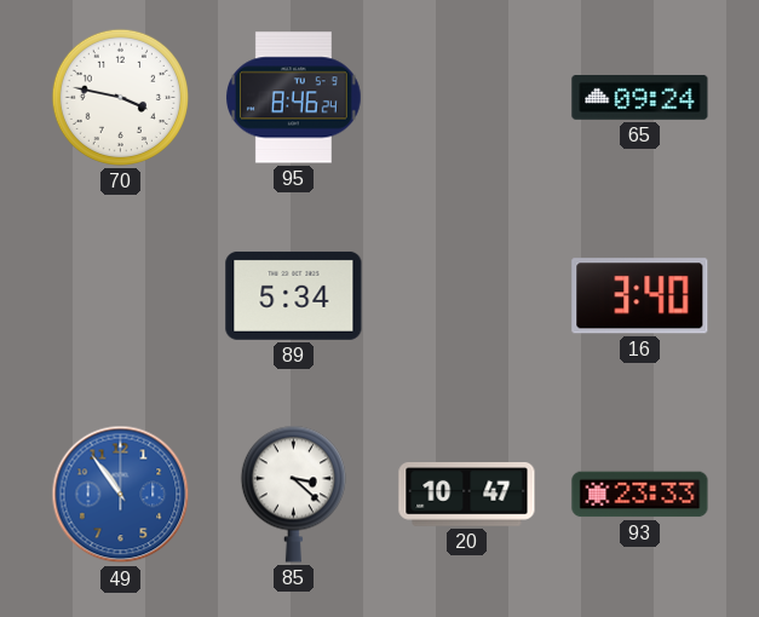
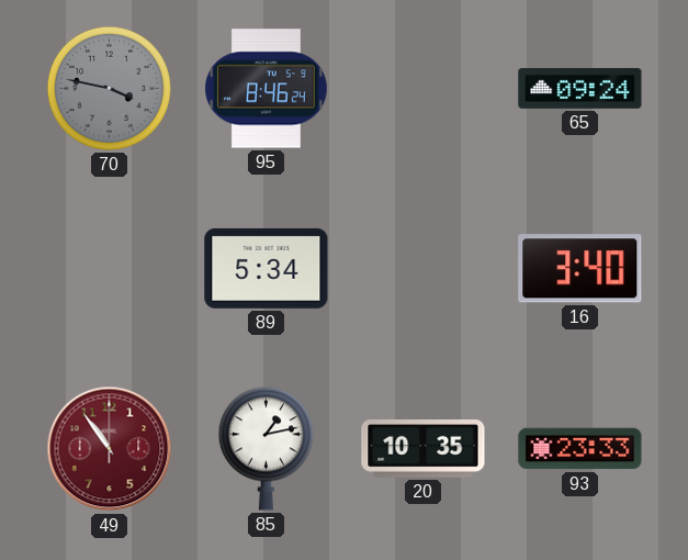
70 dial: white -> grey (109, 88)
49 dial: blue -> burgundy (110, 449)
85: 3:22 -> 1:13 (266, 448)
20: 10:47 -> 10:35 (424, 449)
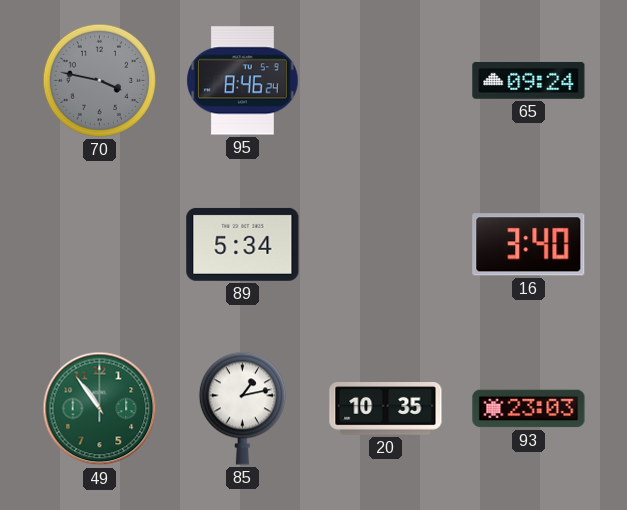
49 dial: burgundy -> green (100, 409)
93: 23:33 -> 23:03 (529, 409)
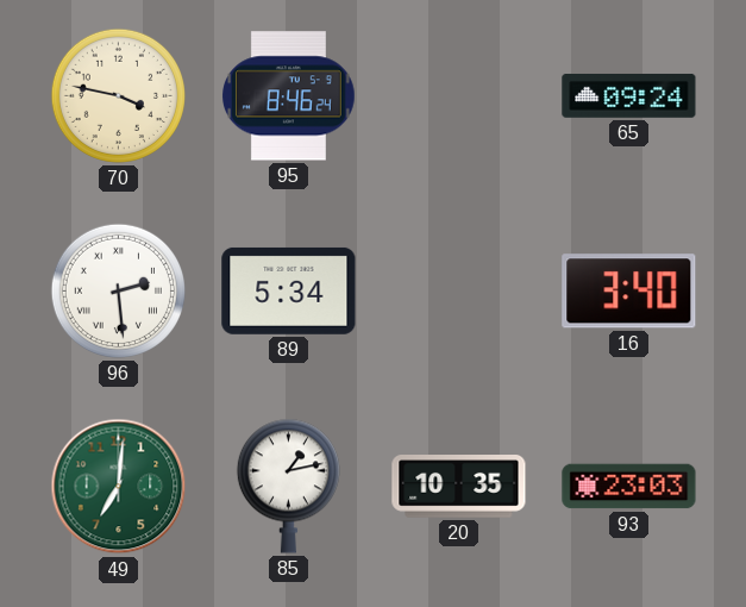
70 dial: grey -> cream (118, 95)
96: none -> 2:29 (118, 290)
49: 10:54 -> 7:01 (119, 487)
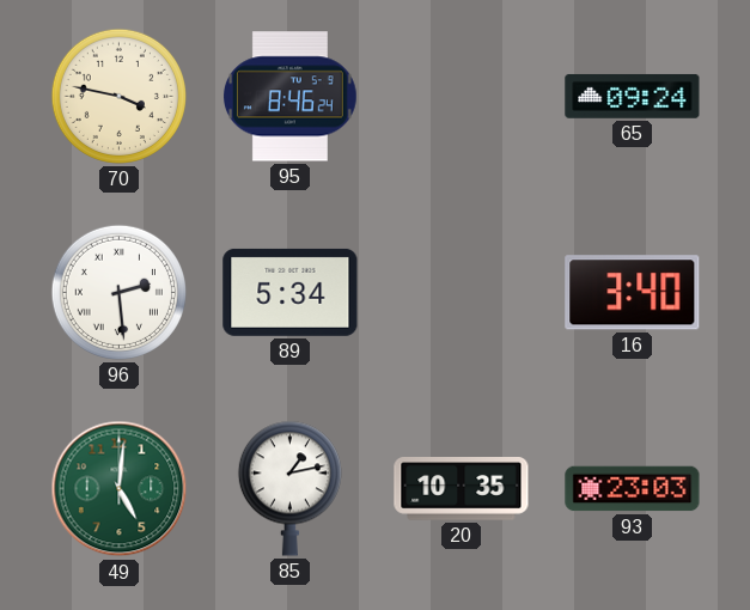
49: 7:01 -> 5:01 (120, 489)
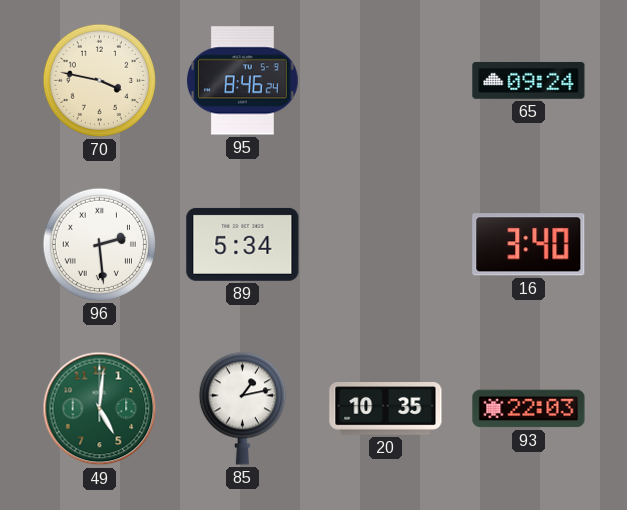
93: 23:03 -> 22:03 (529, 409)
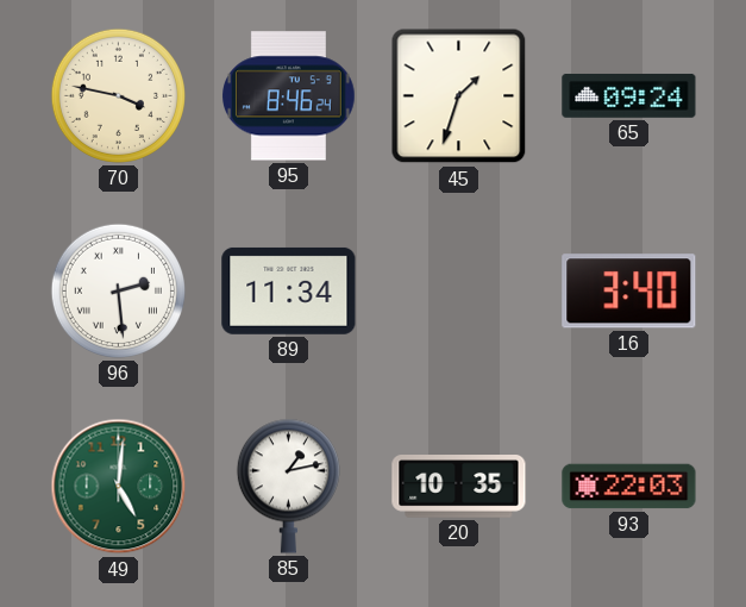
45: none -> 1:33 (459, 96)
89: 5:34 -> 11:34 (289, 290)
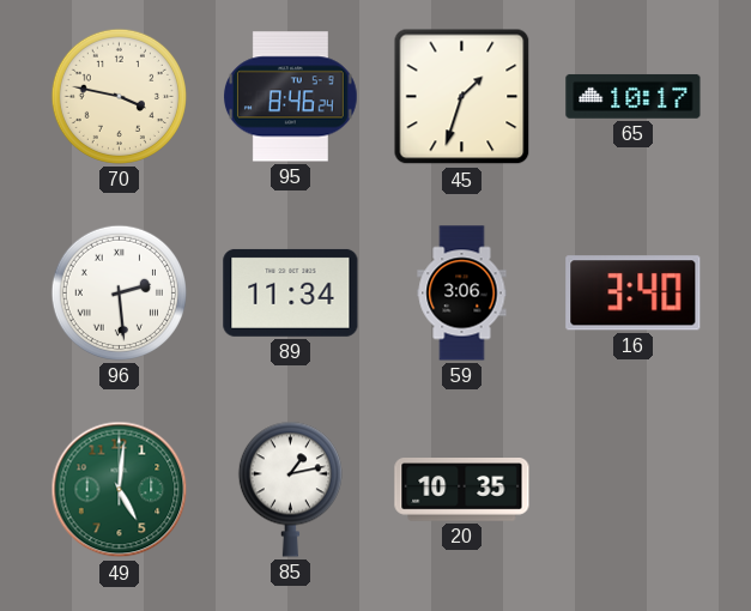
65: 09:24 -> 10:17 (634, 96)
59: none -> 3:06 (462, 294)
93: 22:03 -> none (629, 487)
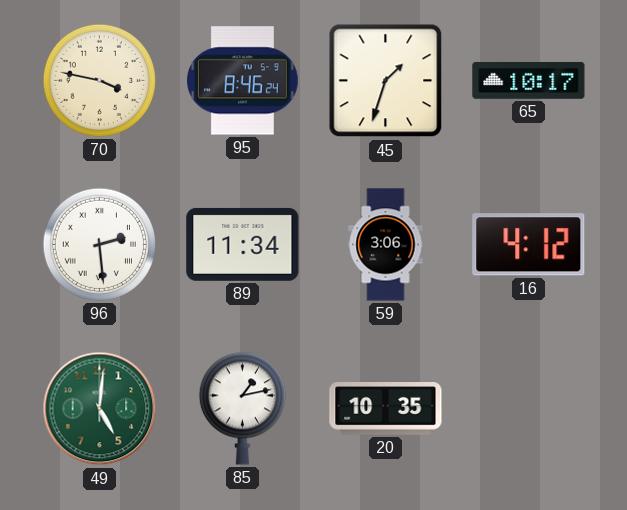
16: 3:40 -> 4:12 (529, 245)
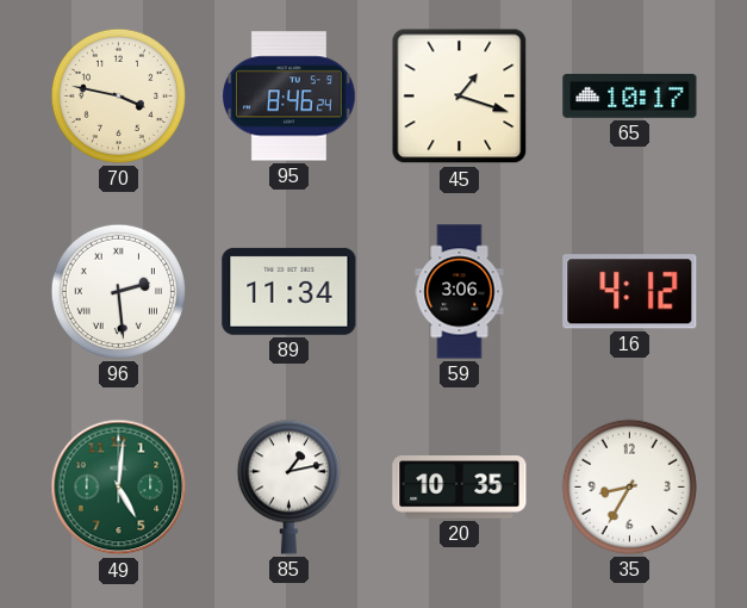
45: 1:33 -> 1:18 (460, 97)
35: none -> 8:35 (629, 486)
